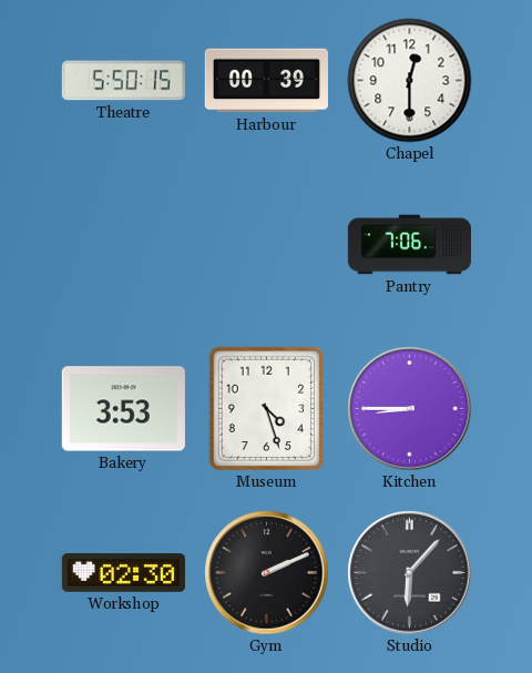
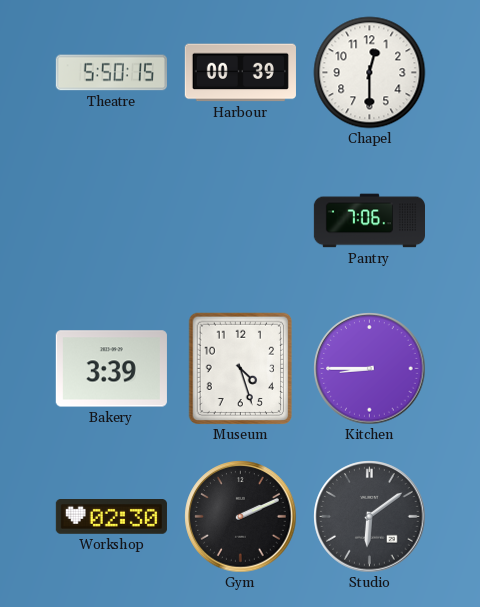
Bakery: 3:53 -> 3:39 (111, 369)
Studio: 6:07 -> 6:09 (370, 517)
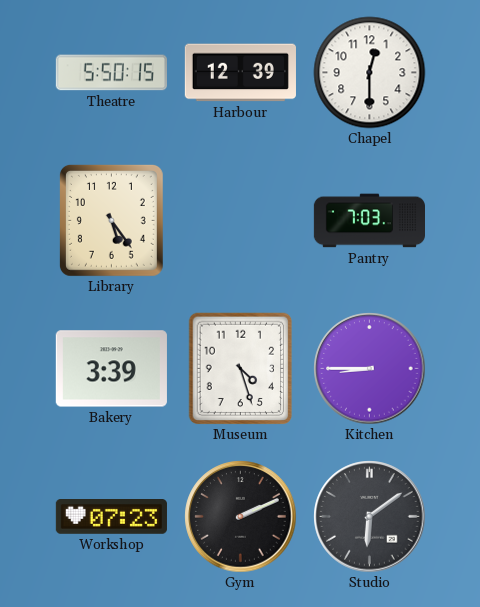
Harbour: 00:39 -> 12:39 (240, 73)
Library: none -> 5:24 (111, 220)
Pantry: 7:06 -> 7:03 (369, 221)
Workshop: 02:30 -> 07:23 (111, 517)
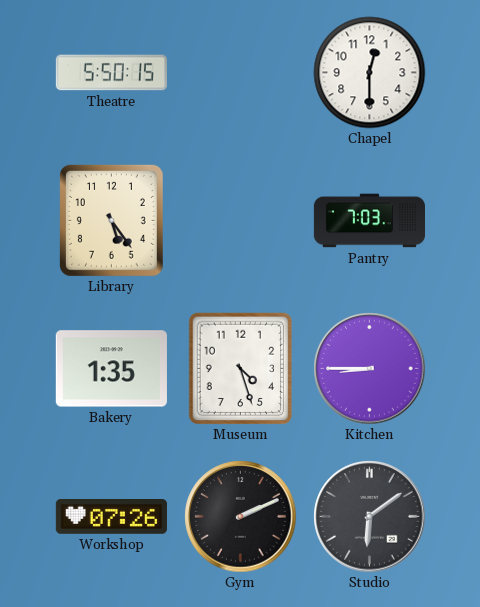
Harbour: 12:39 -> none (240, 73)
Bakery: 3:39 -> 1:35 (111, 369)
Workshop: 07:23 -> 07:26 (111, 517)
